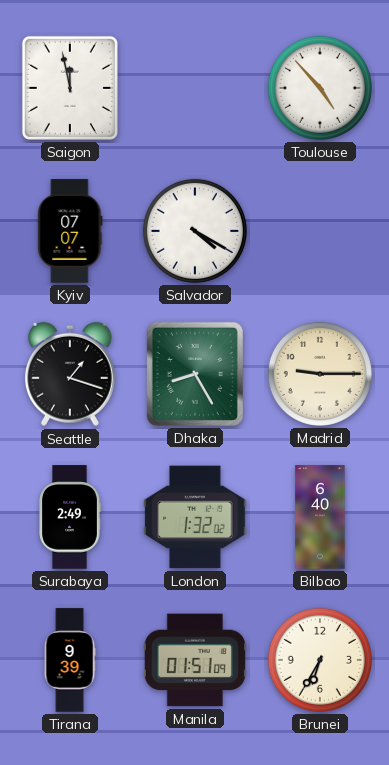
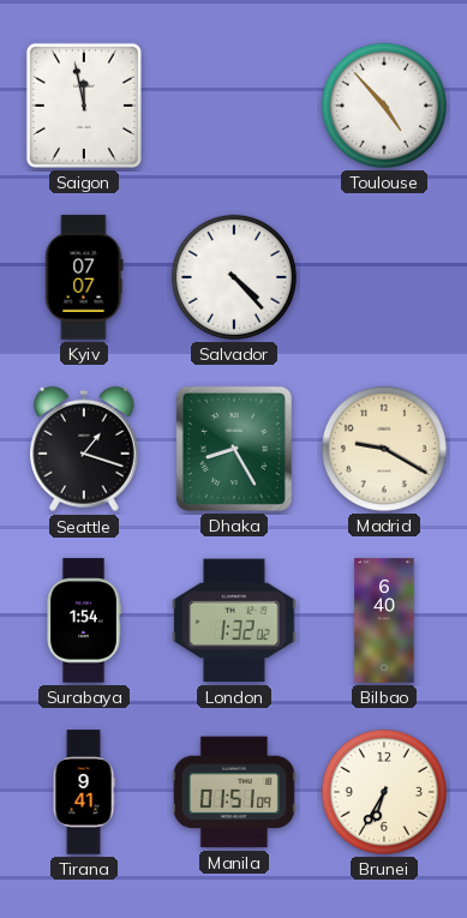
Salvador: 4:20 -> 4:23 (234, 277)
Madrid: 9:15 -> 9:20 (384, 449)
Surabaya: 2:49 -> 1:54 (84, 620)
Tirana: 9:39 -> 9:41 (84, 792)
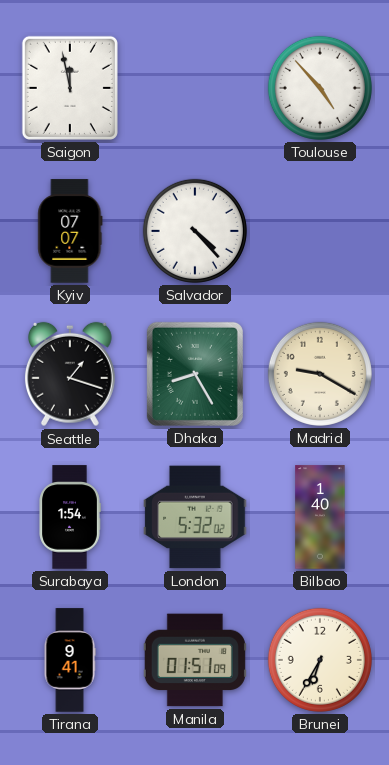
London: 1:32 -> 5:32 (195, 517)
Bilbao: 6:40 -> 1:40 (320, 517)
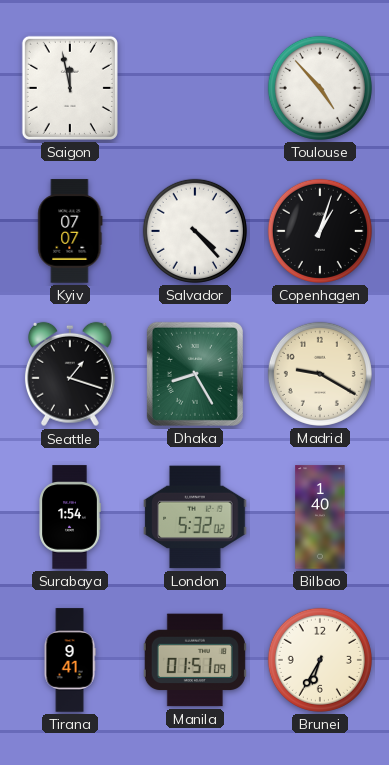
Copenhagen: none -> 1:03 (320, 231)
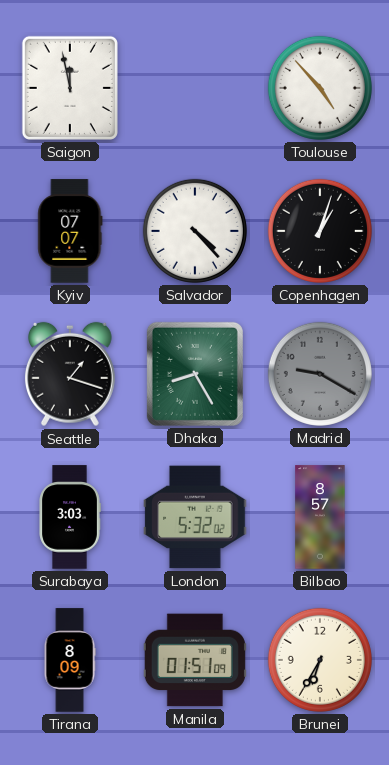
Madrid dial: cream -> grey (320, 374)
Surabaya: 1:54 -> 3:03 (70, 517)
Bilbao: 1:40 -> 8:57 (320, 517)
Tirana: 9:41 -> 8:09 (70, 660)
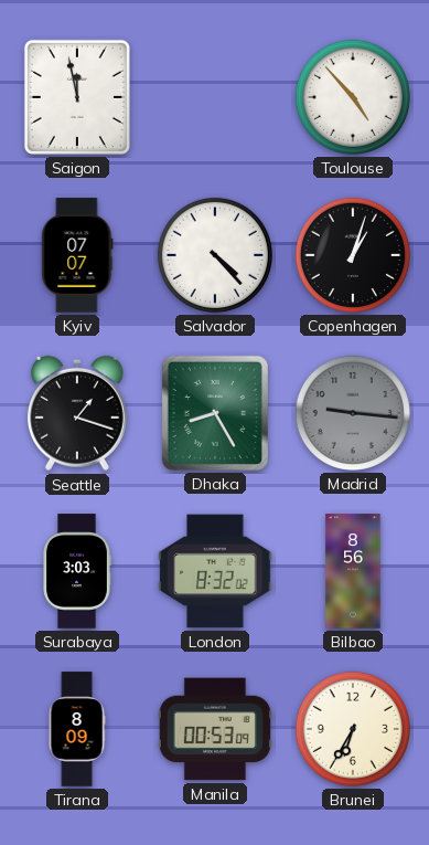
Madrid: 9:20 -> 9:16 (353, 413)
London: 5:32 -> 8:32 (215, 571)
Bilbao: 8:57 -> 8:56 (353, 571)
Manila: 01:51 -> 00:53 (215, 729)
